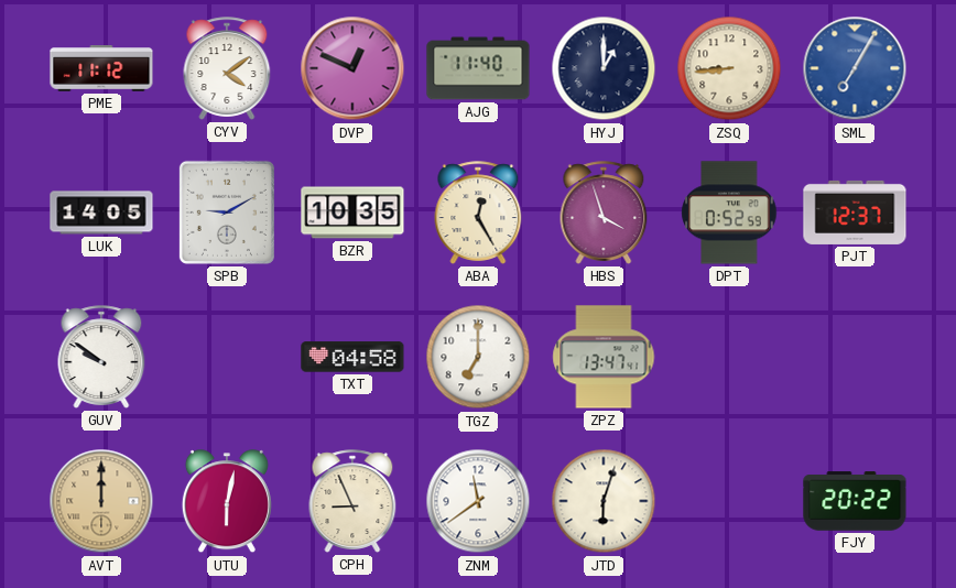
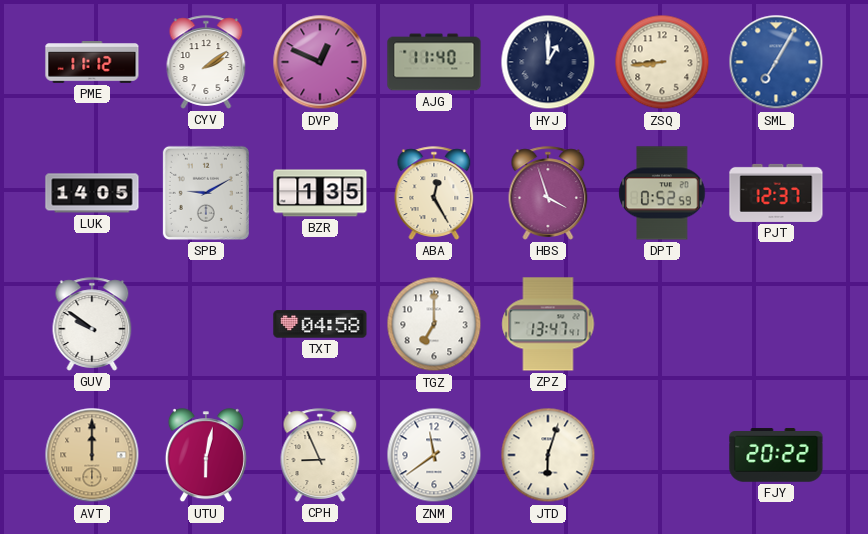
CYV: 4:09 -> 2:09 (206, 62)
BZR: 10:35 -> 1:35 (320, 193)
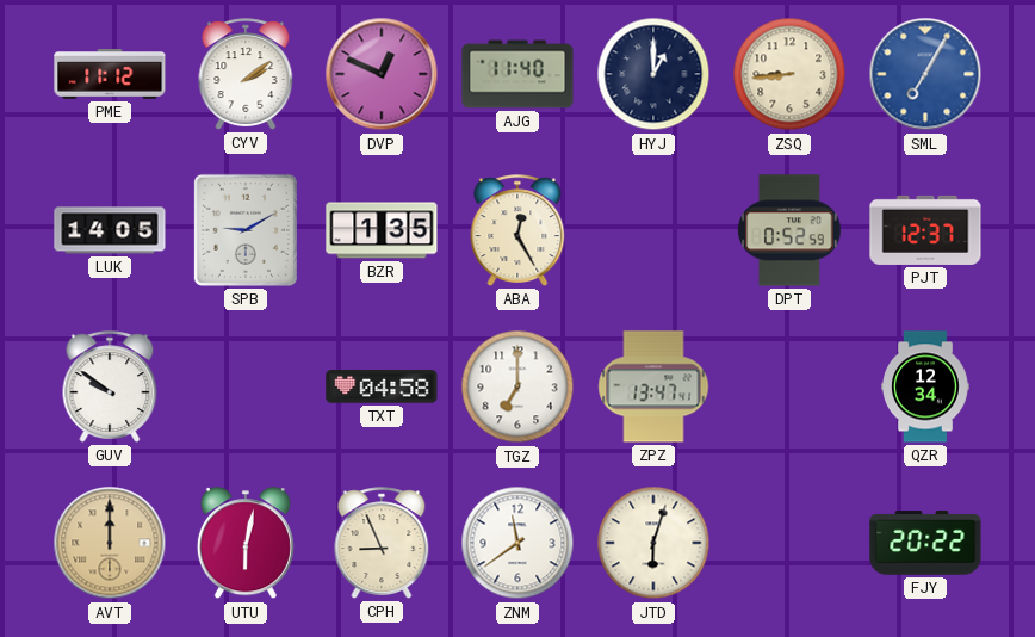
HBS: 3:57 -> none (548, 193)
QZR: none -> 12:34 (926, 386)
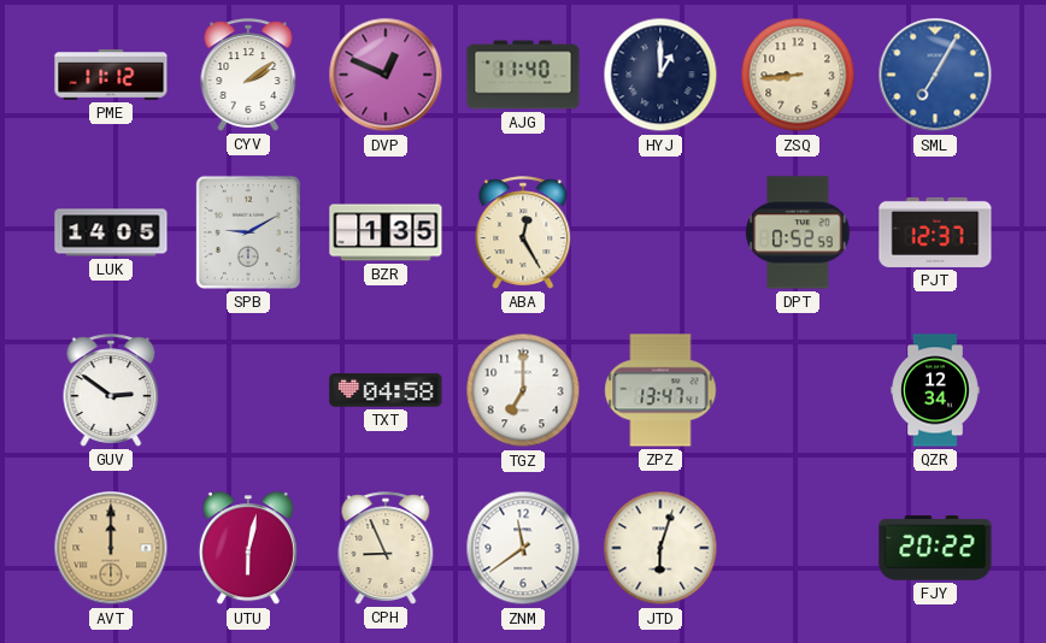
GUV: 9:51 -> 2:51 (111, 390)
